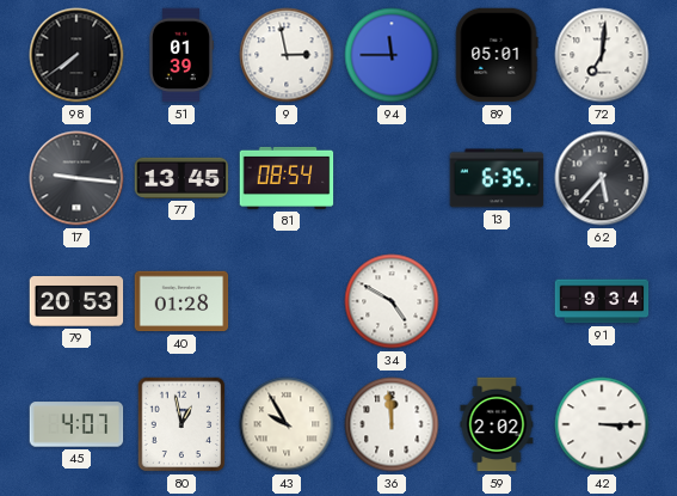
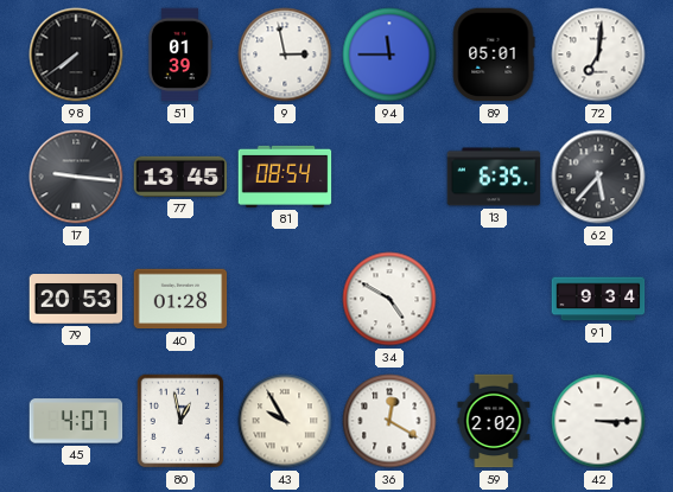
36: 11:59 -> 12:20 (389, 421)
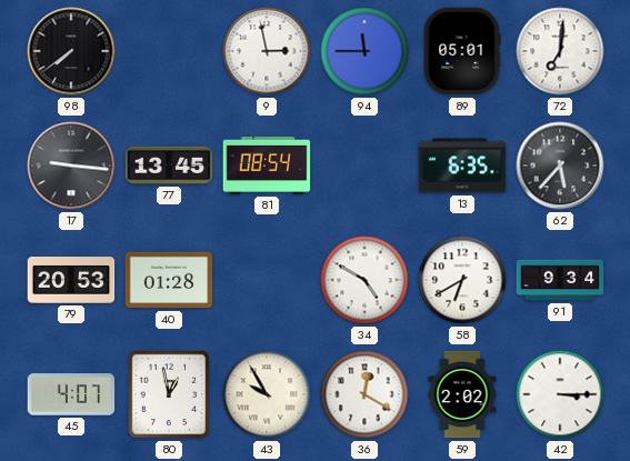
51: 01:39 -> none (179, 55)
58: none -> 6:40 (462, 280)
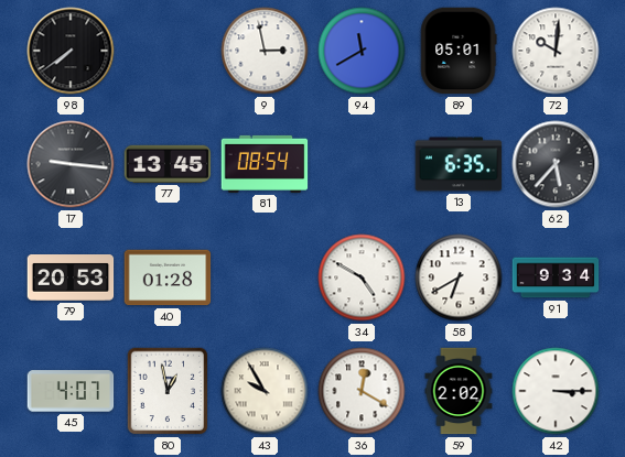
94: 11:45 -> 11:40 (362, 51)
72: 7:01 -> 10:01 (556, 51)
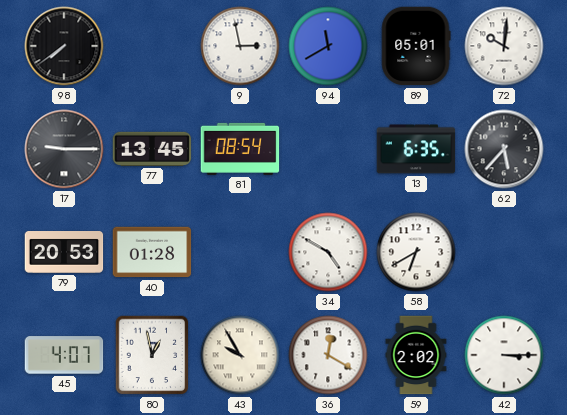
17: 9:16 -> 9:15 (64, 149)
91: 9:34 -> none (556, 278)
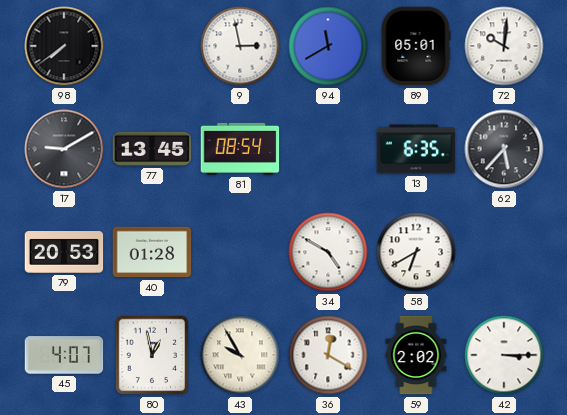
17: 9:15 -> 9:10 (64, 149)
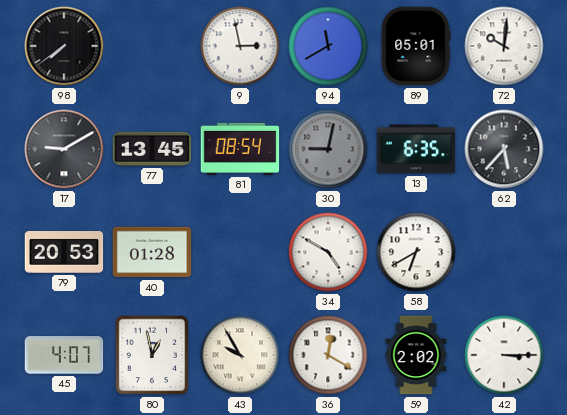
30: none -> 9:02 (328, 149)
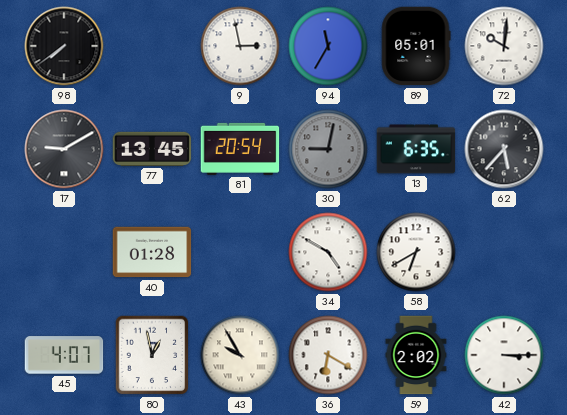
94: 11:40 -> 11:35 (328, 46)
81: 08:54 -> 20:54 (240, 149)
79: 20:53 -> none (64, 253)
36: 12:20 -> 6:20 (328, 355)
